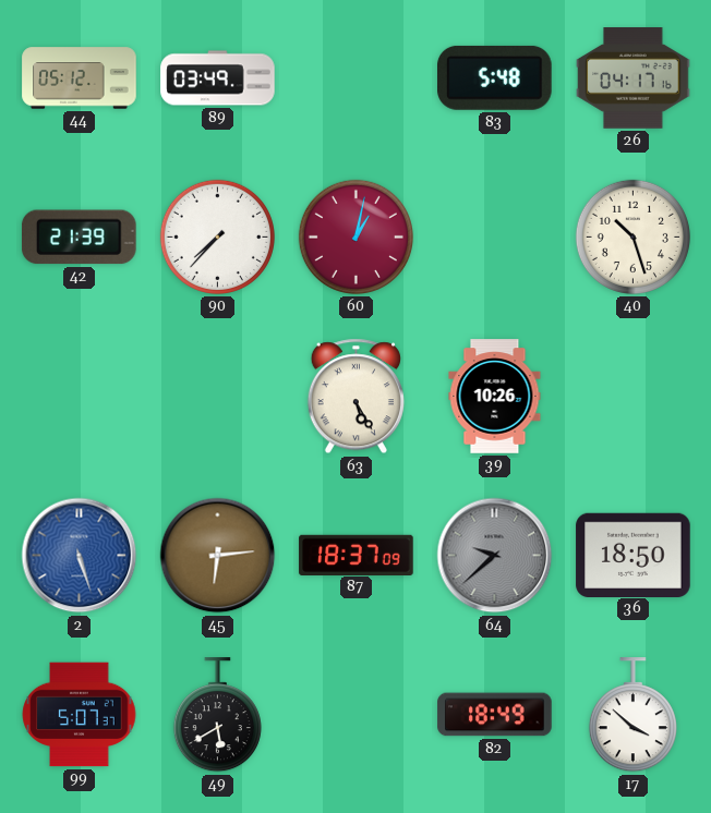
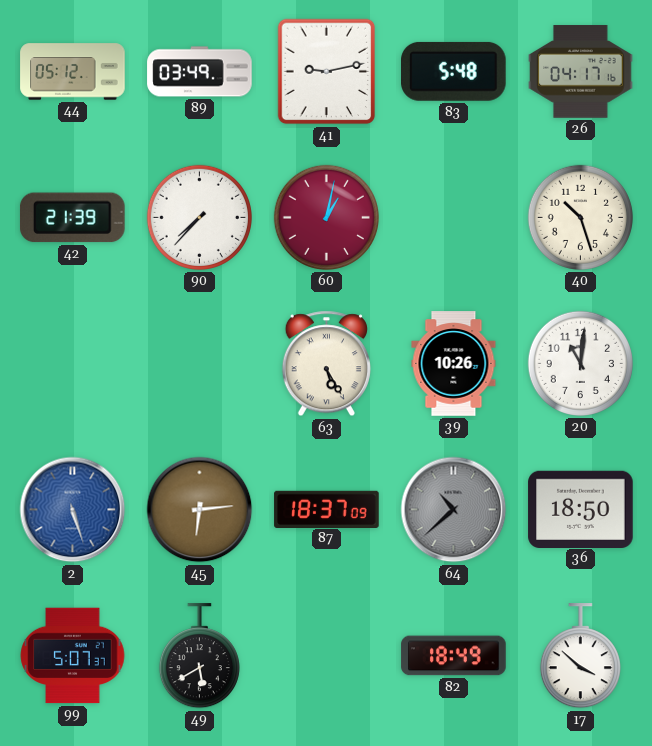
41: none -> 9:13 (327, 72)
20: none -> 11:01 (580, 363)
64: 9:38 -> 10:38 (454, 510)
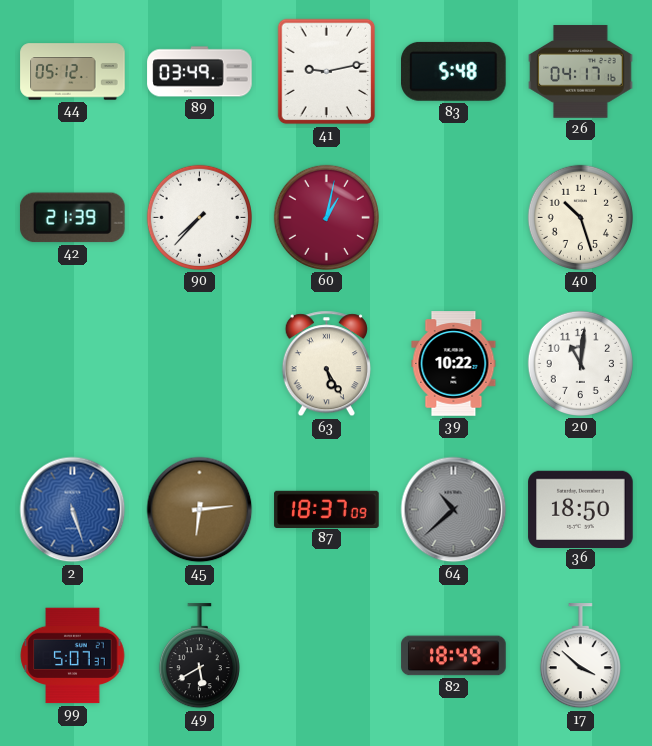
39: 10:26 -> 10:22 (454, 364)
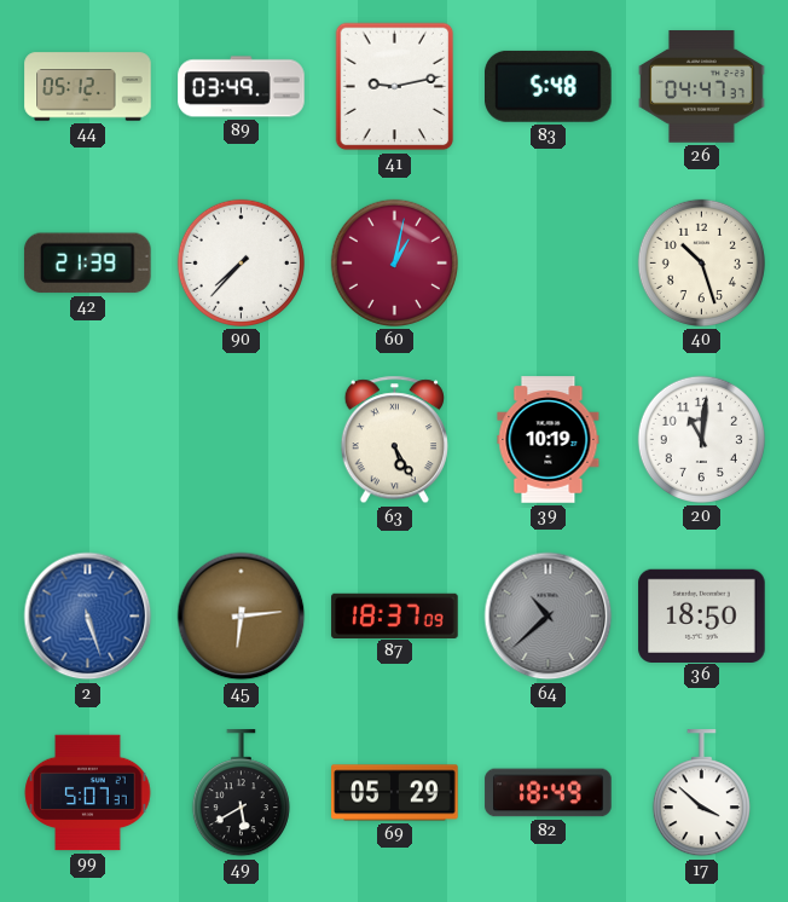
26: 04:17 -> 04:47 (702, 87)
39: 10:22 -> 10:19 (549, 440)
69: none -> 05:29 (395, 793)
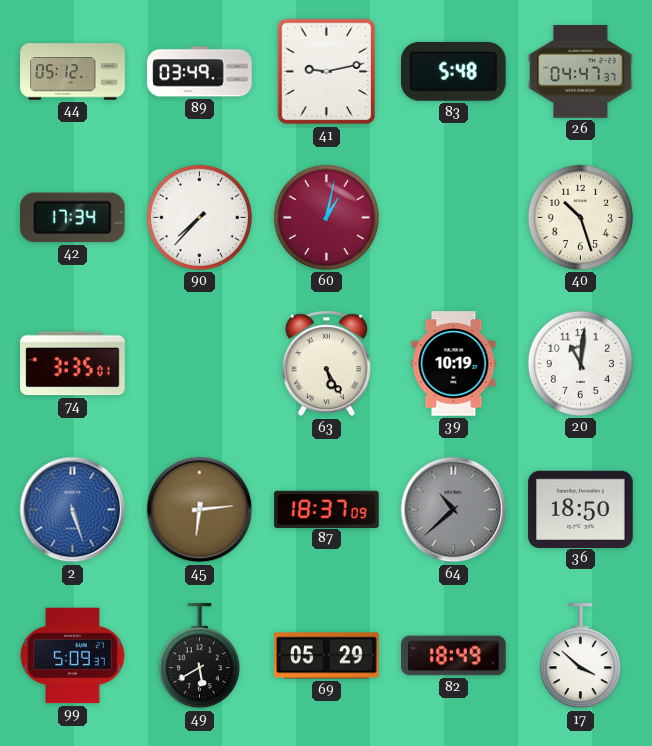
42: 21:39 -> 17:34 (73, 218)
74: none -> 3:35 (73, 364)
99: 5:07 -> 5:09 (73, 656)
